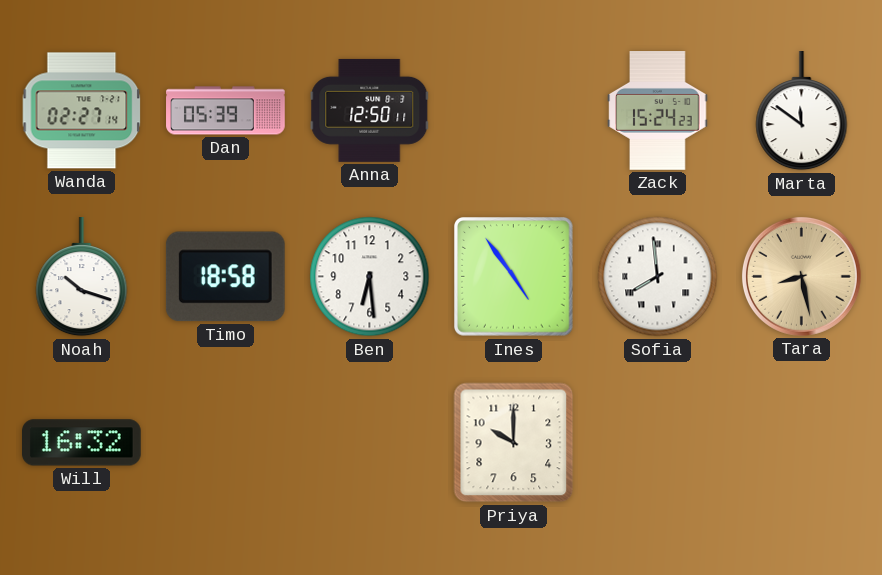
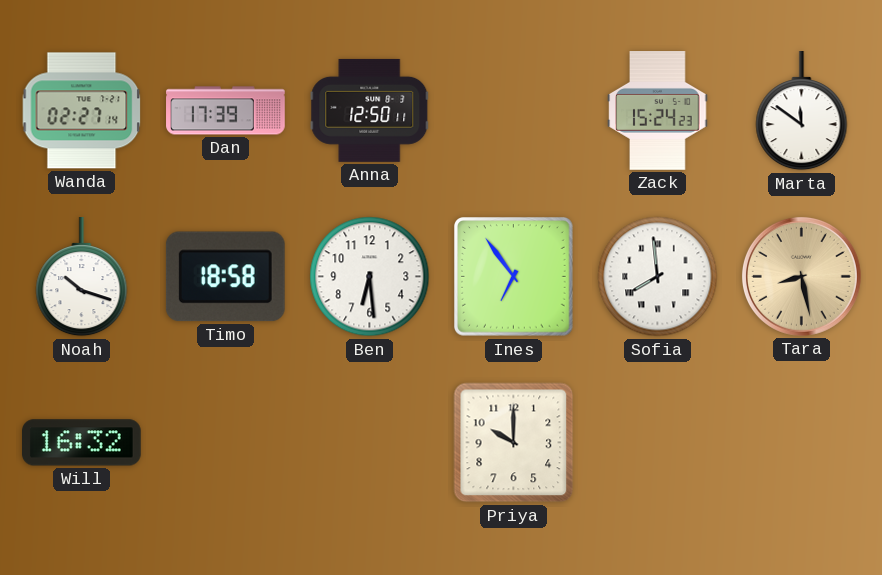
Dan: 05:39 -> 17:39 (226, 111)
Ines: 4:54 -> 6:54 (514, 277)
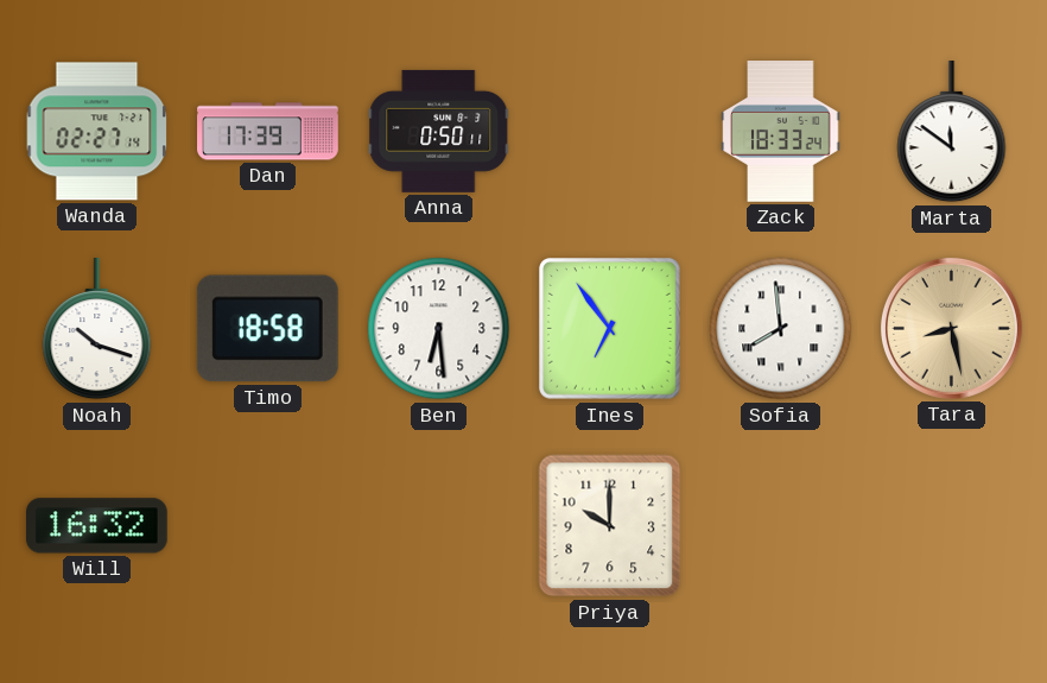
Anna: 12:50 -> 0:50 (439, 131)
Zack: 15:24 -> 18:33 (781, 132)
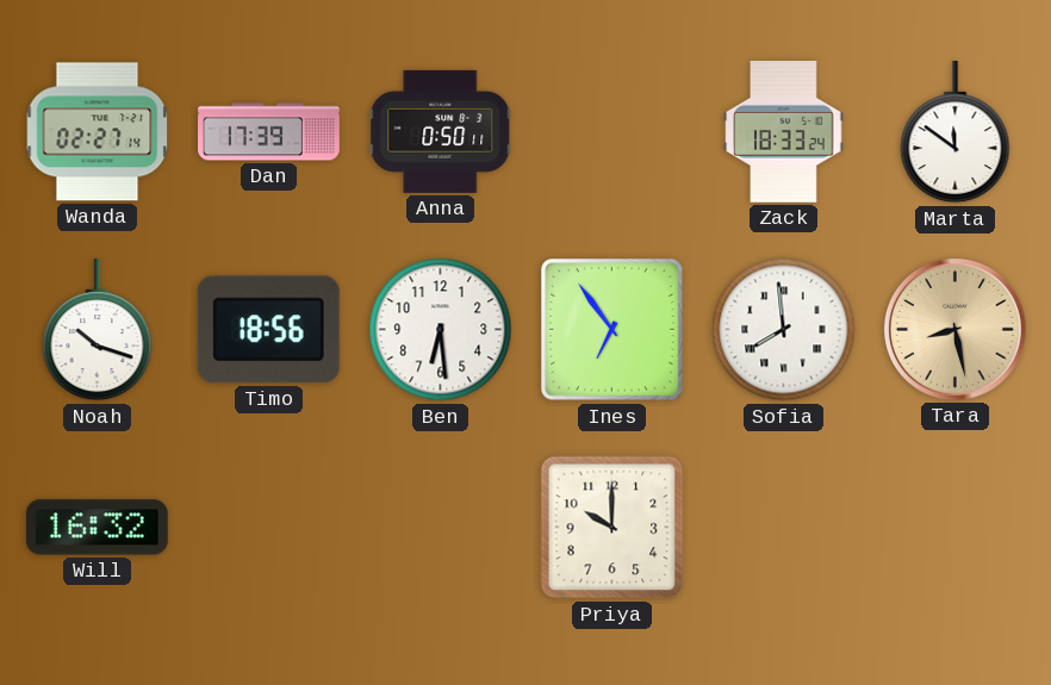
Timo: 18:58 -> 18:56 (268, 330)
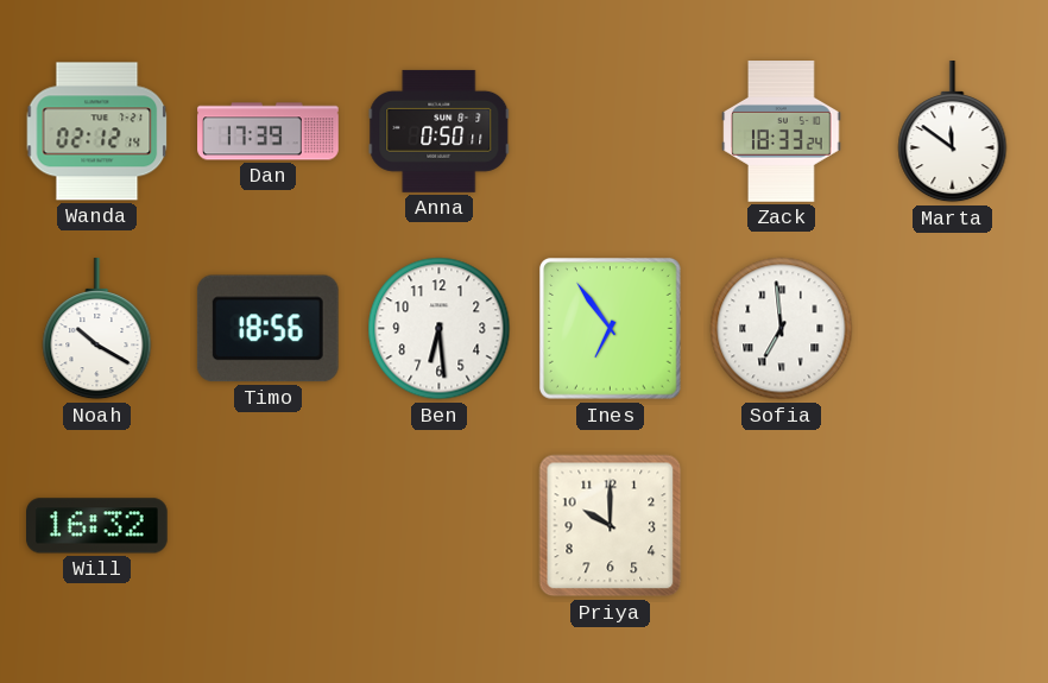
Wanda: 02:27 -> 02:12 (97, 132)
Noah: 10:18 -> 10:20 (97, 330)
Sofia: 7:59 -> 6:59 (782, 329)
Tara: 8:28 -> none (954, 329)
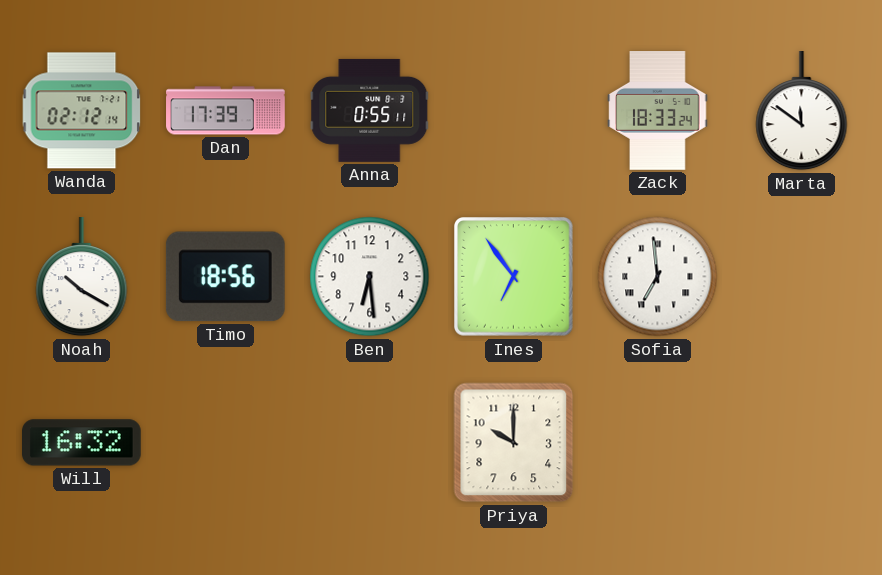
Anna: 0:50 -> 0:55 (370, 110)
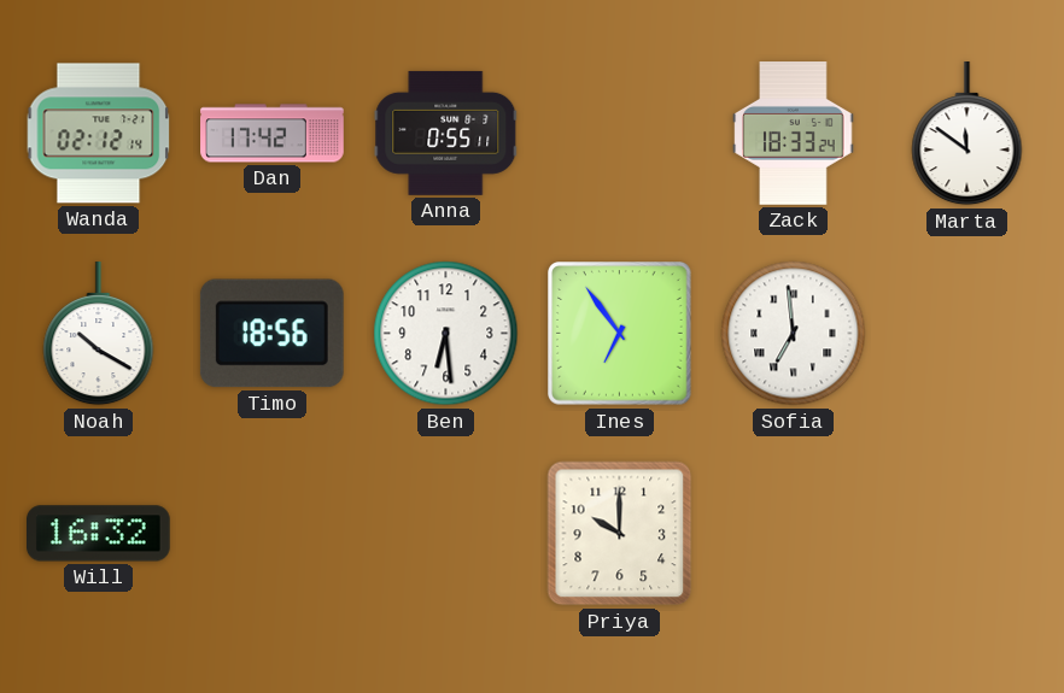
Dan: 17:39 -> 17:42 (273, 134)
